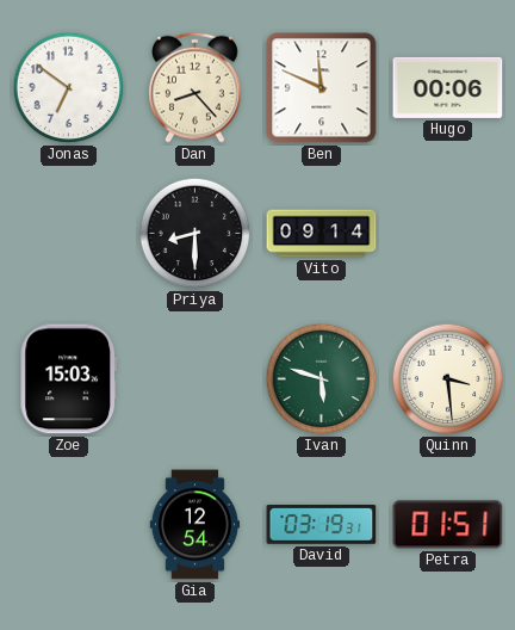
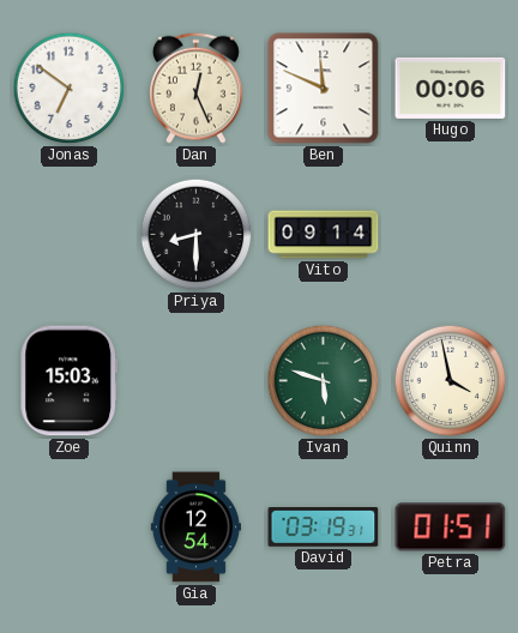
Dan: 8:23 -> 12:26 (197, 88)
Quinn: 3:29 -> 3:58 (451, 381)
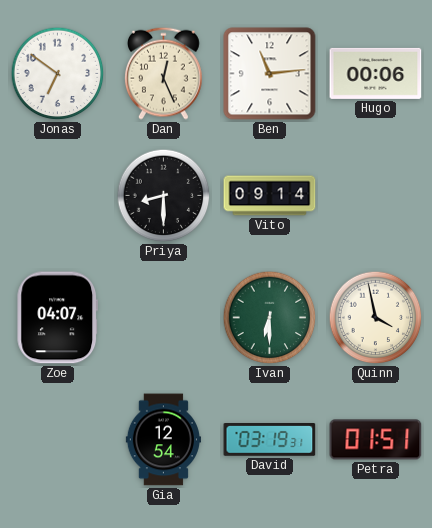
Ben: 11:49 -> 11:14 (270, 74)
Zoe: 15:03 -> 04:07 (57, 318)
Ivan: 5:48 -> 6:30 (270, 318)
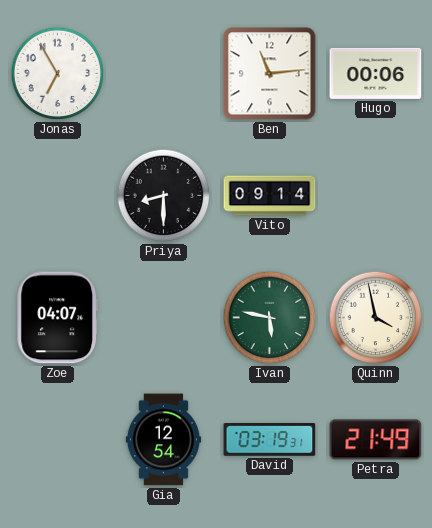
Jonas: 6:51 -> 6:55 (58, 74)
Dan: 12:26 -> none (164, 73)
Ivan: 6:30 -> 5:47 (270, 318)
Petra: 01:51 -> 21:49 (376, 440)
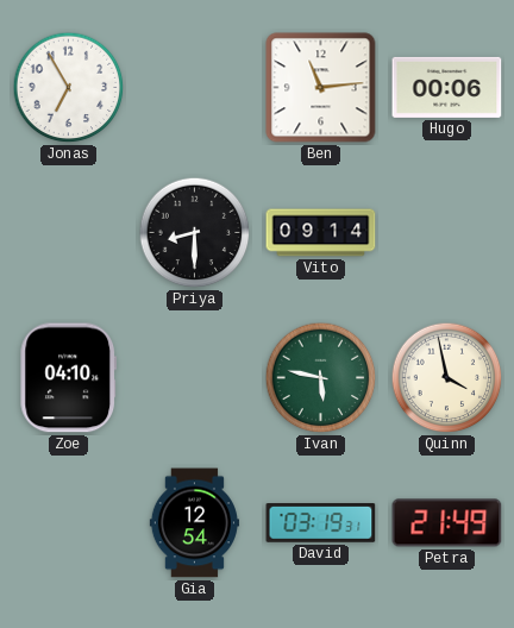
Zoe: 04:07 -> 04:10 (68, 378)
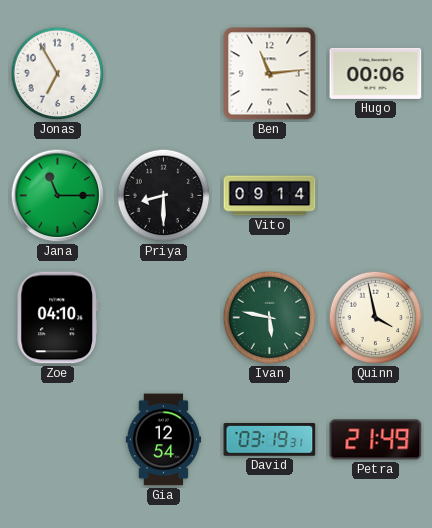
Jana: none -> 11:15 (58, 196)
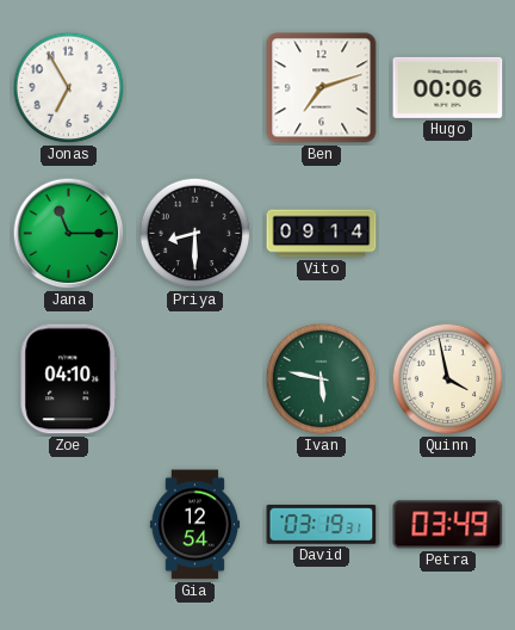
Ben: 11:14 -> 7:12 (322, 88)
Petra: 21:49 -> 03:49 (448, 525)
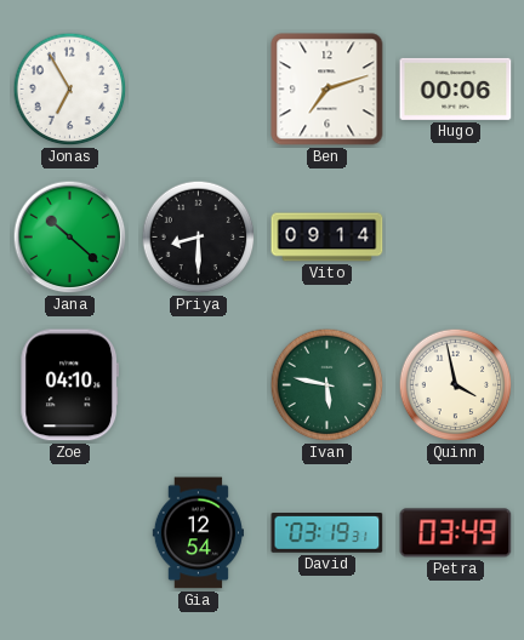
Jana: 11:15 -> 10:22 (70, 238)
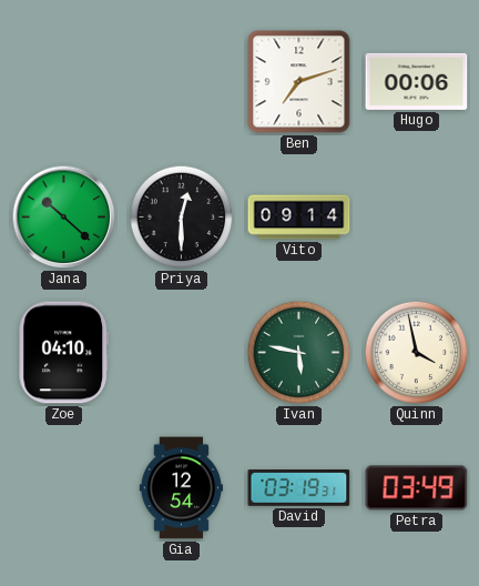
Jonas: 6:55 -> none (70, 90)
Priya: 8:30 -> 12:30 (182, 218)
